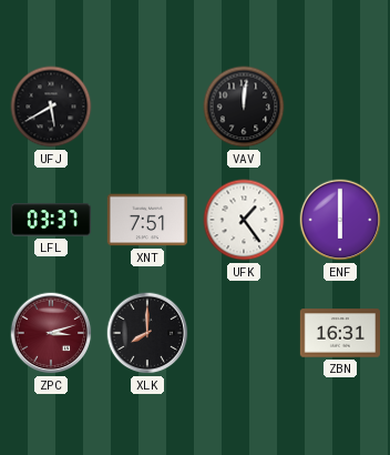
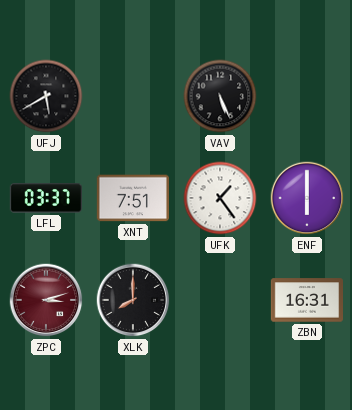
VAV: 12:01 -> 5:26 (220, 96)
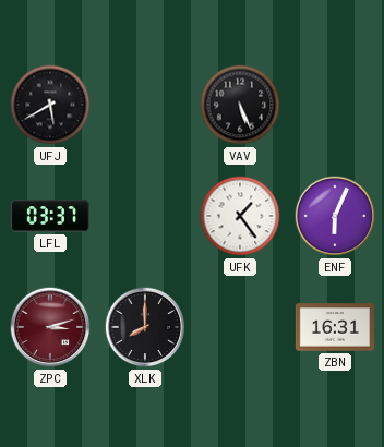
XNT: 7:51 -> none (132, 198)
ENF: 6:00 -> 6:04 (335, 216)
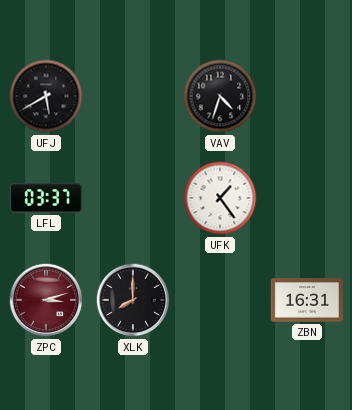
VAV: 5:26 -> 4:33 (220, 96)
ENF: 6:04 -> none (335, 216)
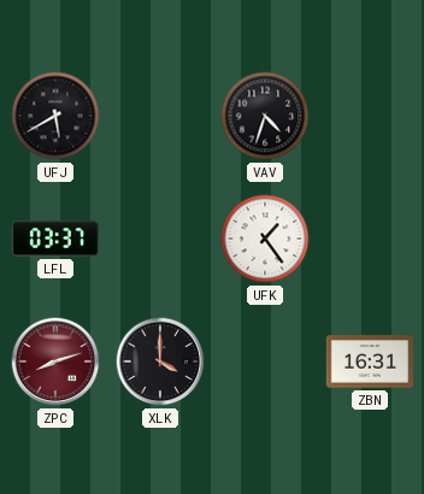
ZPC: 3:12 -> 8:12 (55, 361)
XLK: 8:00 -> 4:00 (160, 361)
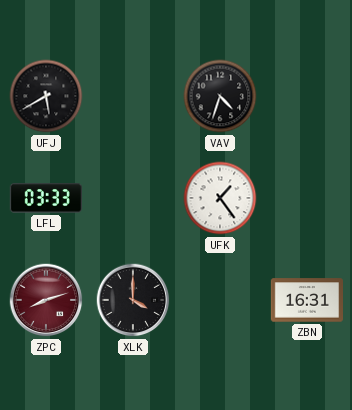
LFL: 03:37 -> 03:33 (46, 198)
